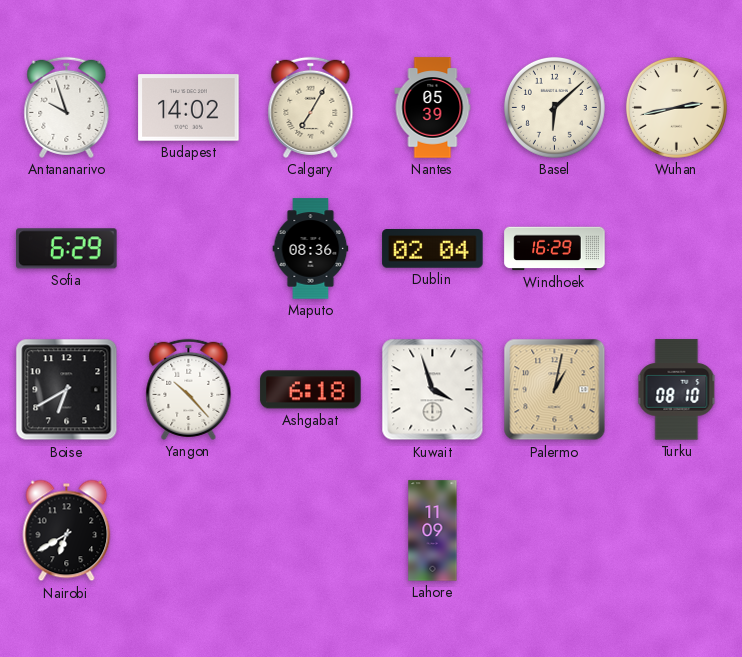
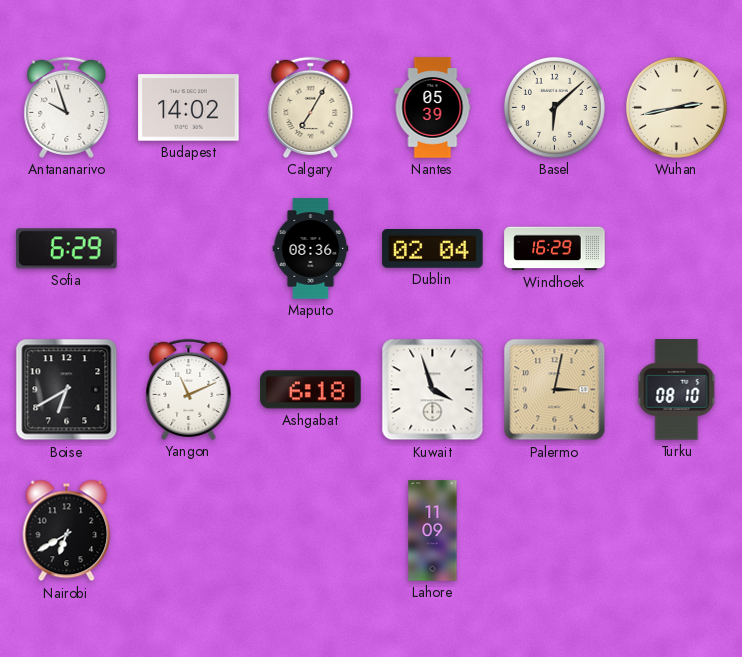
Yangon: 10:23 -> 11:11 (189, 389)
Palermo: 1:02 -> 3:02 (555, 390)
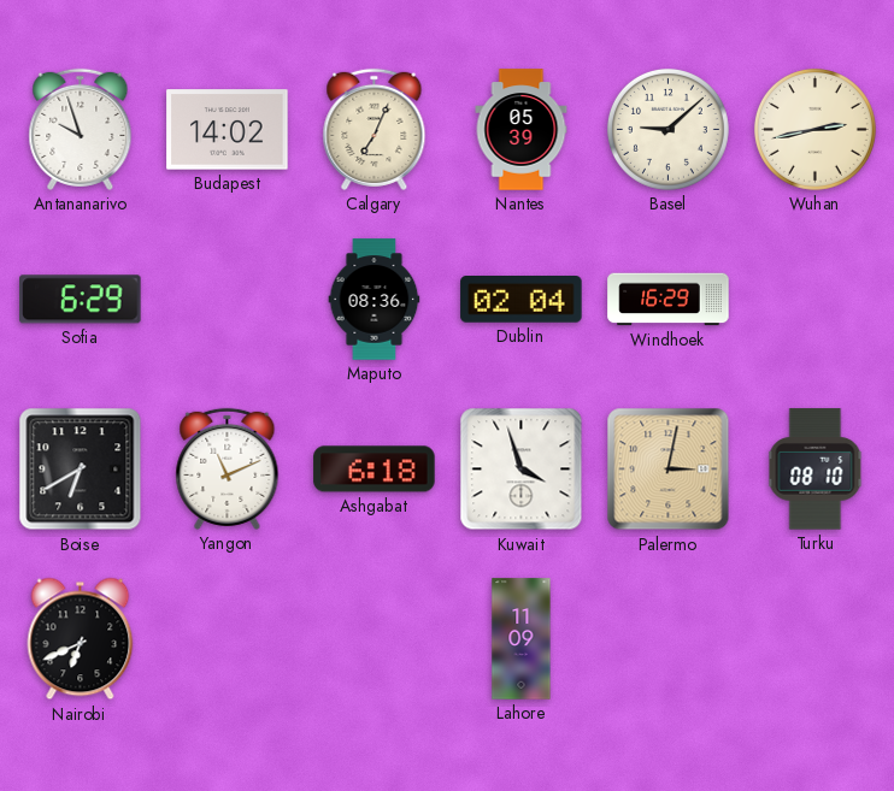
Calgary: 7:05 -> 7:04 (375, 129)
Basel: 6:08 -> 9:08 (667, 129)
Nairobi: 6:40 -> 6:41 (81, 639)
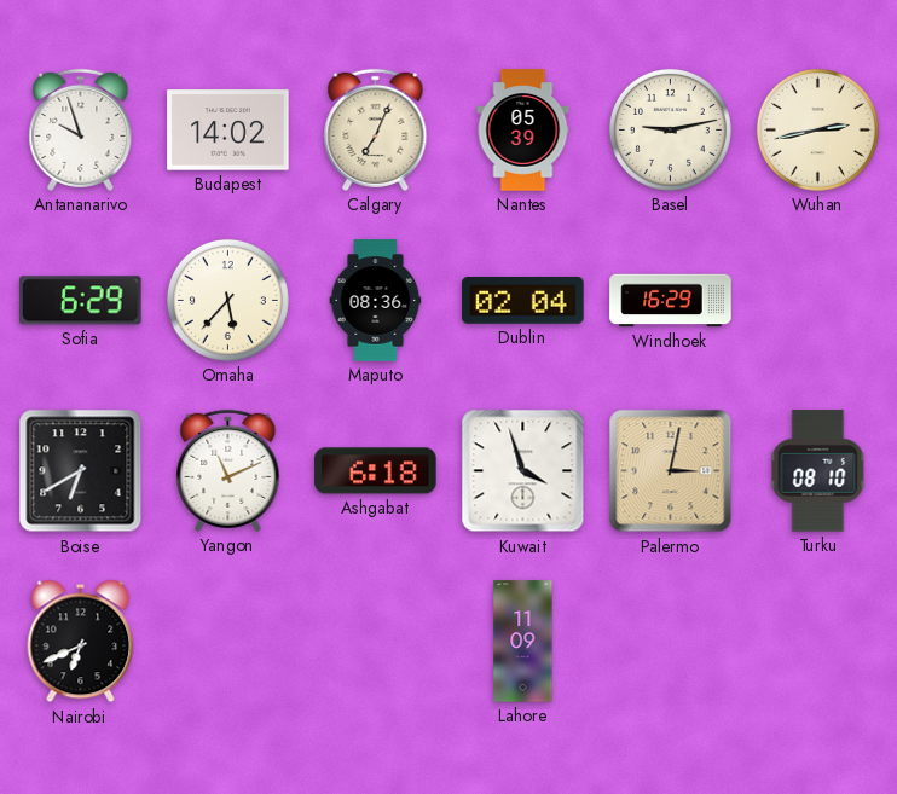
Basel: 9:08 -> 9:13 (670, 129)
Omaha: none -> 5:37 (227, 300)
